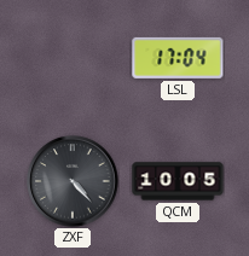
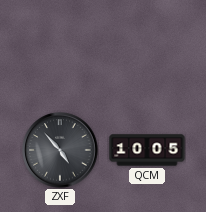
LSL: 17:04 -> none (178, 58)
ZXF: 4:23 -> 4:53 (60, 150)
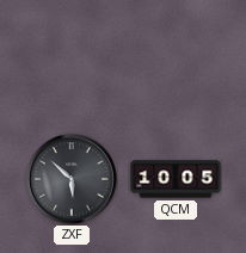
ZXF: 4:53 -> 5:52 (72, 179)
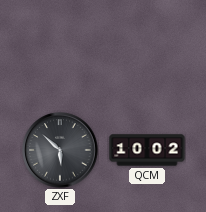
QCM: 10:05 -> 10:02 (147, 150)
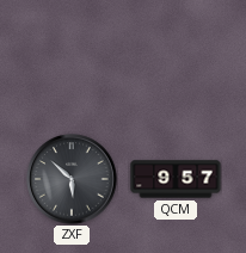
QCM: 10:02 -> 9:57 (176, 179)
